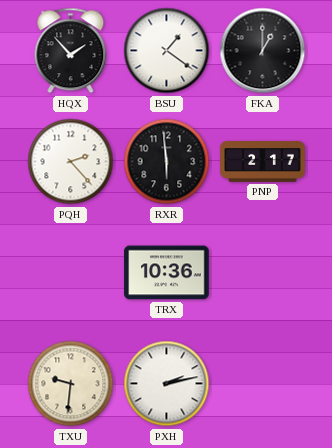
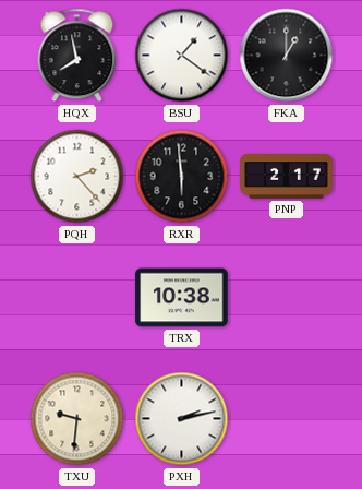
HQX: 1:53 -> 7:58 (77, 56)
TRX: 10:36 -> 10:38 (182, 298)
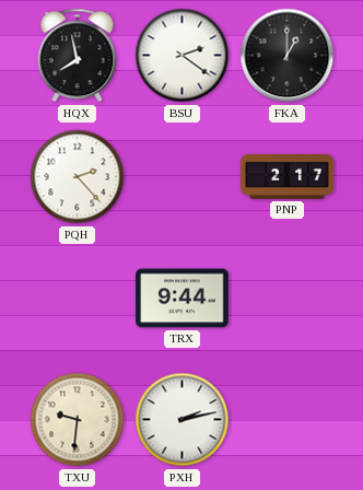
BSU: 1:21 -> 2:21 (183, 56)
RXR: 5:59 -> none (182, 177)
TRX: 10:38 -> 9:44 (183, 299)
